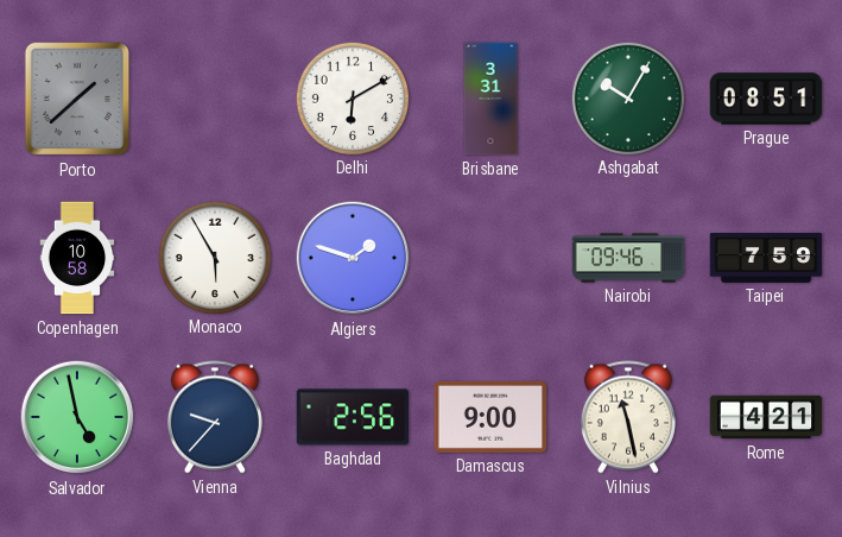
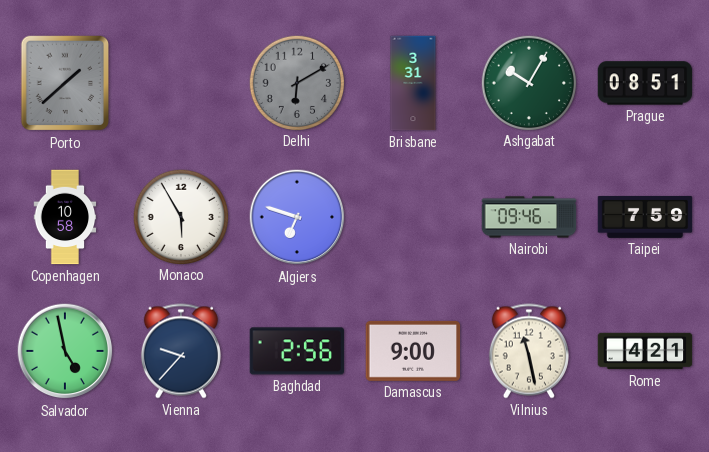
Delhi dial: white -> grey (296, 82)
Algiers: 1:48 -> 6:48 (297, 217)
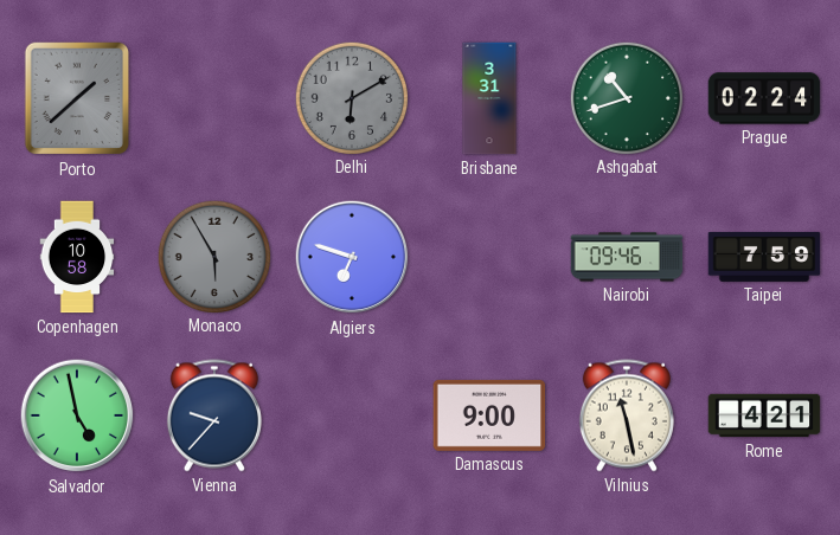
Ashgabat: 10:05 -> 10:42 (626, 97)
Prague: 08:51 -> 02:24 (764, 98)
Monaco dial: white -> grey (213, 256)
Baghdad: 2:56 -> none (297, 351)
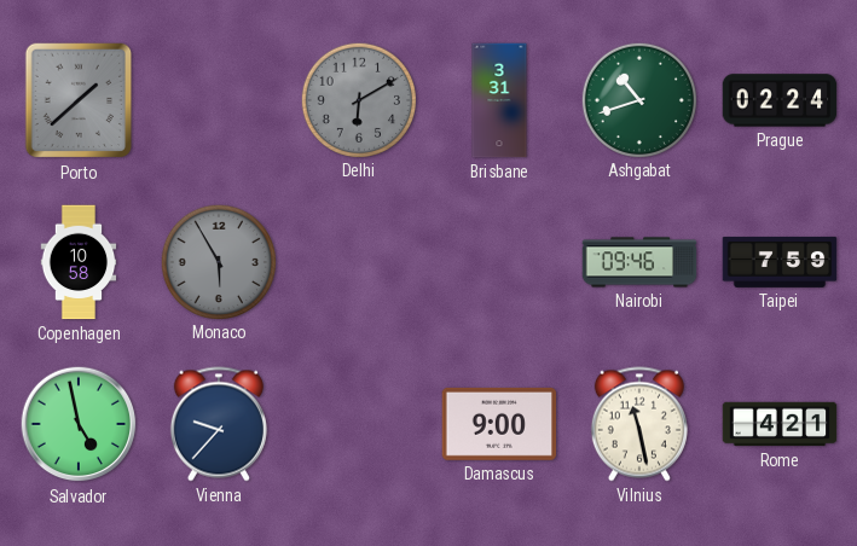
Algiers: 6:48 -> none (352, 257)
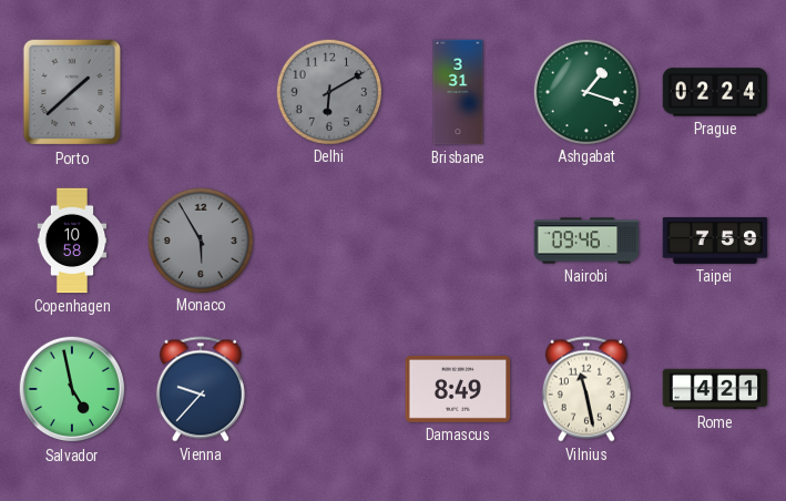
Ashgabat: 10:42 -> 1:18 (585, 91)
Damascus: 9:00 -> 8:49 (458, 389)
